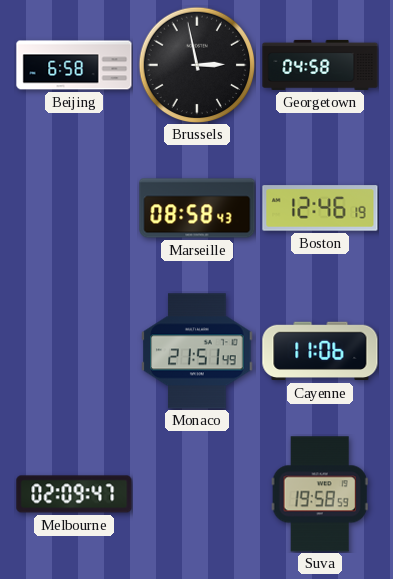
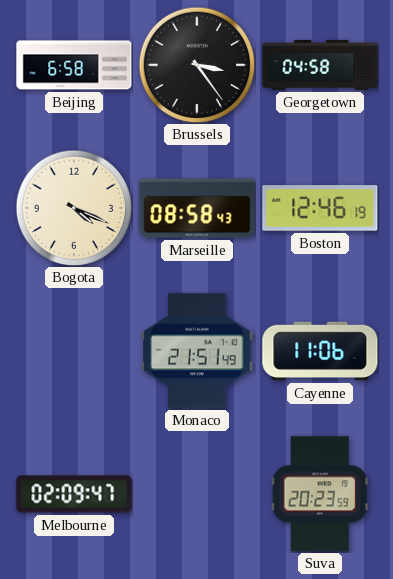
Brussels: 2:58 -> 3:24 (197, 65)
Bogota: none -> 4:19 (74, 208)
Suva: 19:58 -> 20:23 (320, 494)
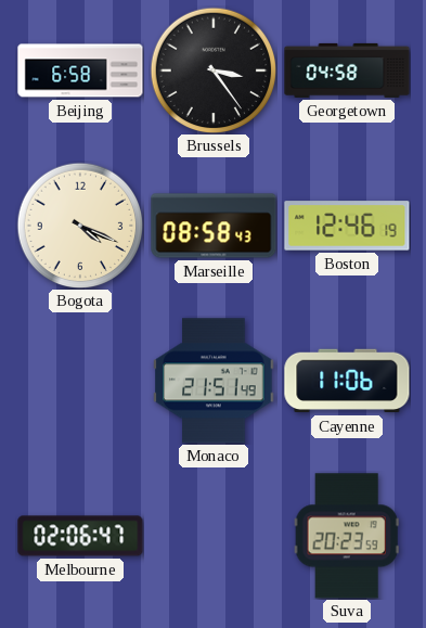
Melbourne: 02:09 -> 02:06 (80, 536)
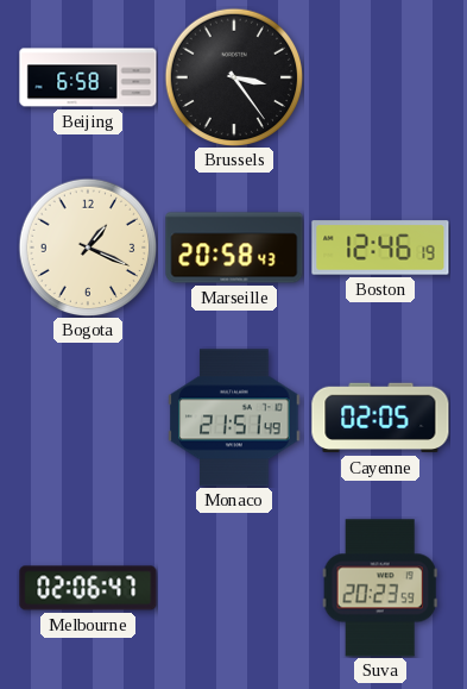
Georgetown: 04:58 -> none (347, 71)
Bogota: 4:19 -> 1:19 (88, 248)
Marseille: 08:58 -> 20:58 (234, 248)
Cayenne: 11:06 -> 02:05 (380, 418)
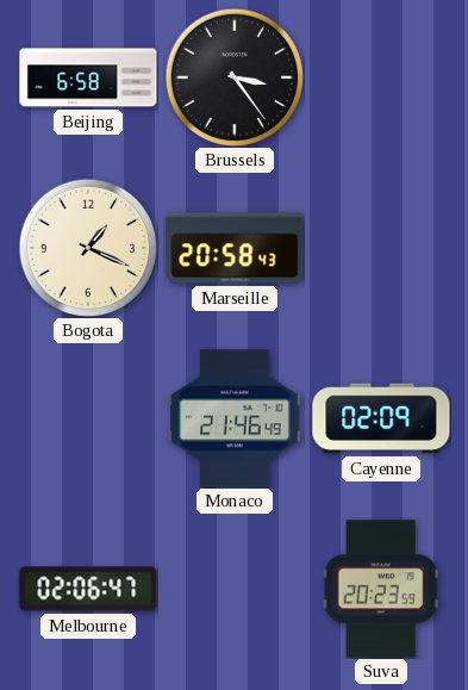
Boston: 12:46 -> none (380, 248)
Monaco: 21:51 -> 21:46 (235, 418)
Cayenne: 02:05 -> 02:09 (381, 418)
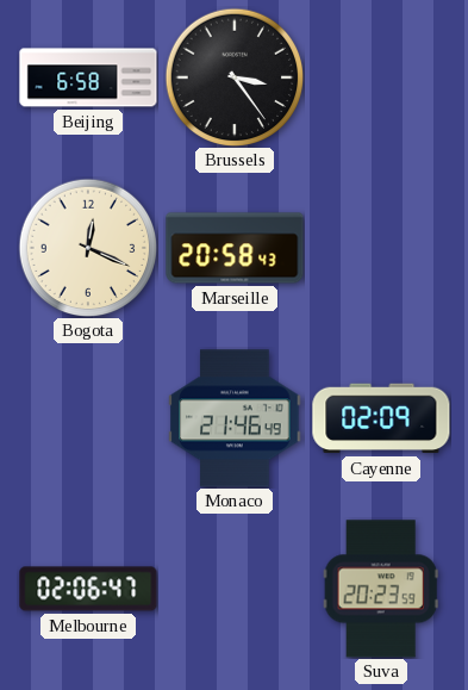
Bogota: 1:19 -> 12:19 (88, 248)
